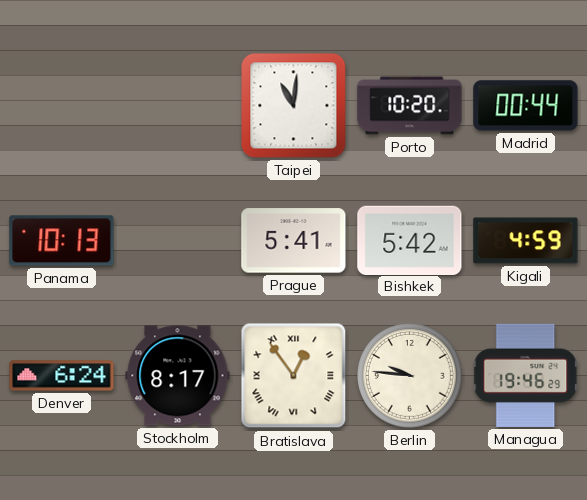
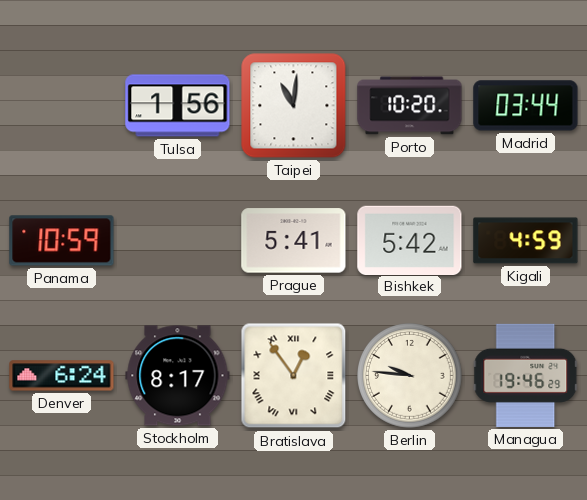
Tulsa: none -> 1:56 (178, 106)
Madrid: 00:44 -> 03:44 (526, 106)
Panama: 10:13 -> 10:59 (62, 241)
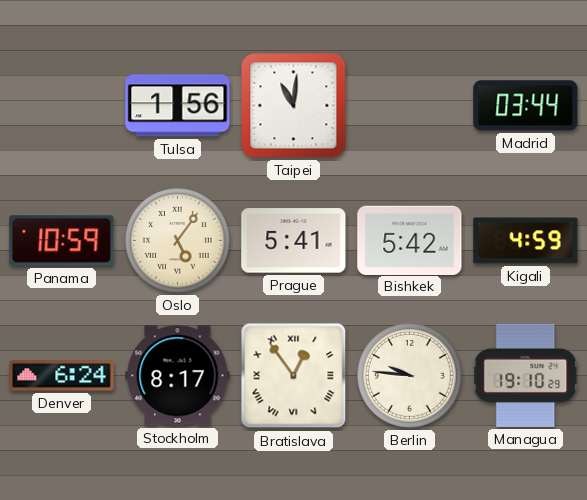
Porto: 10:20 -> none (410, 106)
Oslo: none -> 5:06 (178, 241)
Managua: 19:46 -> 19:10 (526, 375)
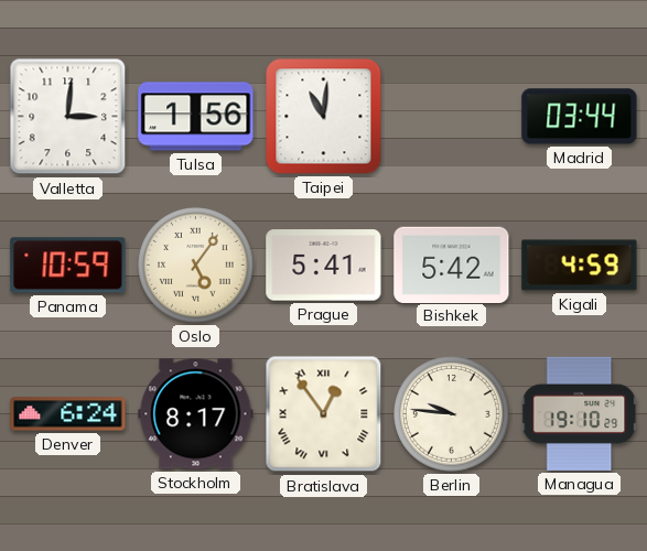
Valletta: none -> 3:01 (68, 117)
